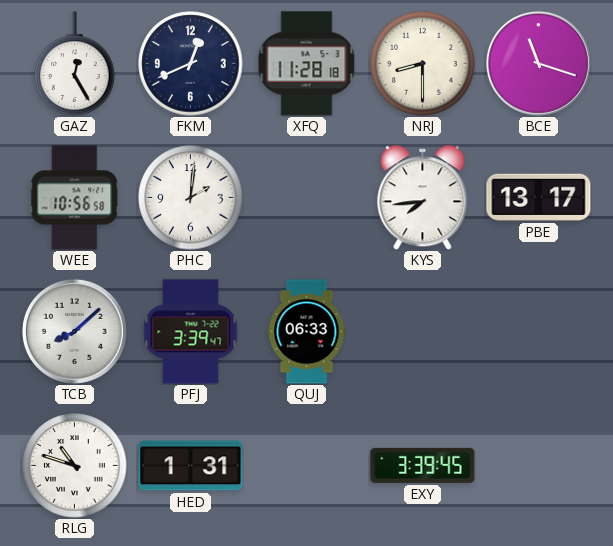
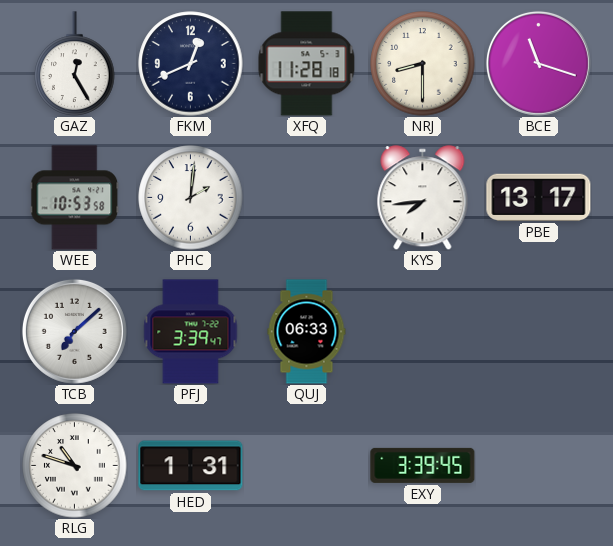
WEE: 10:56 -> 10:53 (75, 198)
TCB: 8:08 -> 7:08 (74, 331)
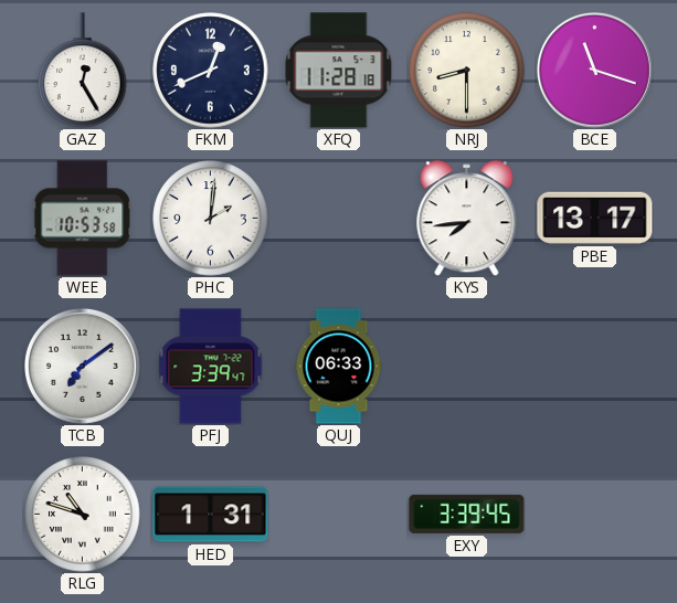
TCB: 7:08 -> 7:09 (82, 366)
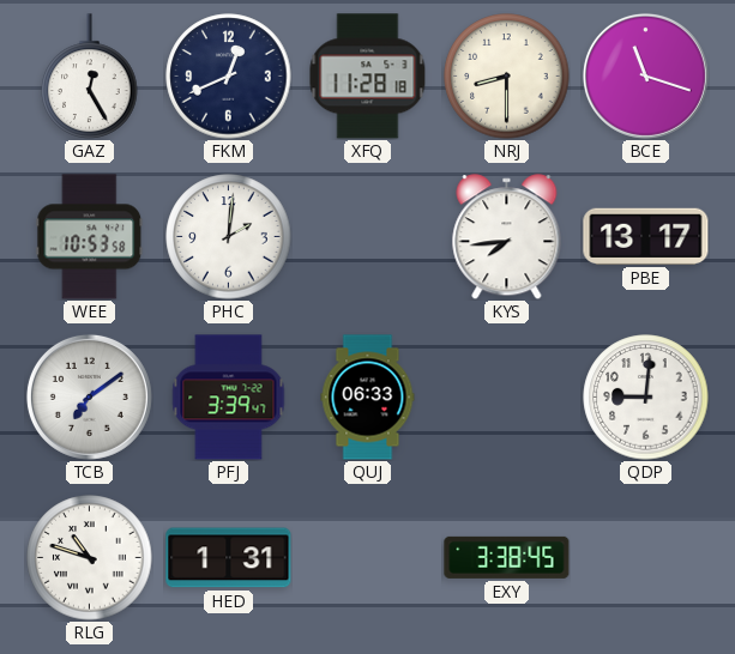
QDP: none -> 9:01 (646, 398)
EXY: 3:39 -> 3:38 (507, 557)
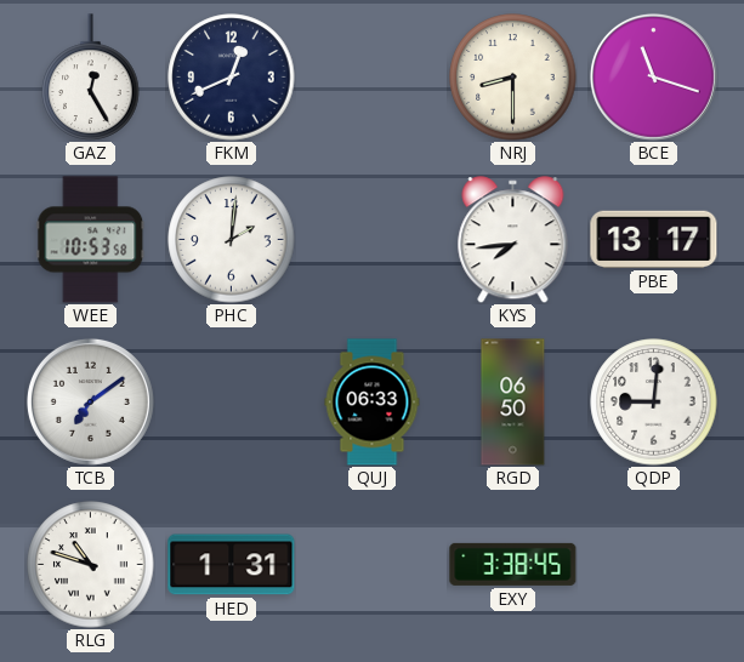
XFQ: 11:28 -> none (368, 77)
PFJ: 3:39 -> none (229, 398)
RGD: none -> 06:50 (513, 403)
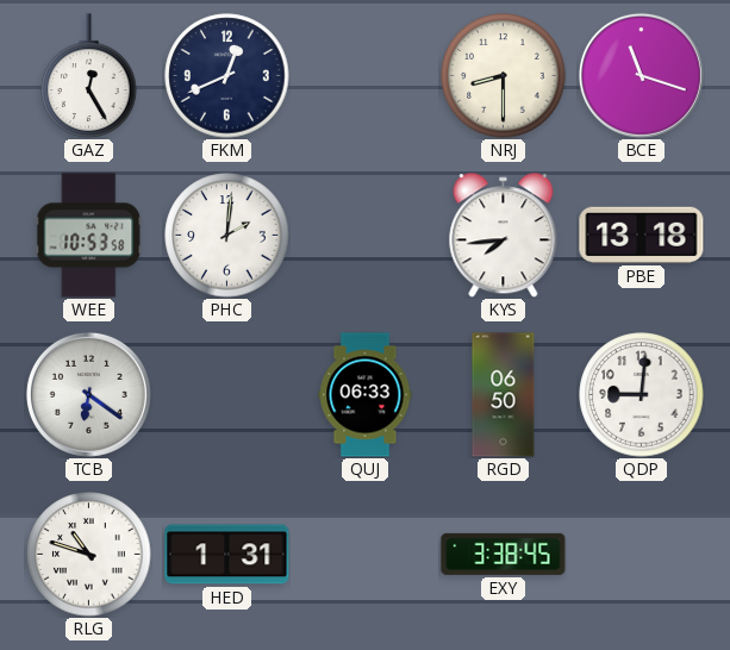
PBE: 13:17 -> 13:18 (642, 235)
TCB: 7:09 -> 6:21 (88, 394)
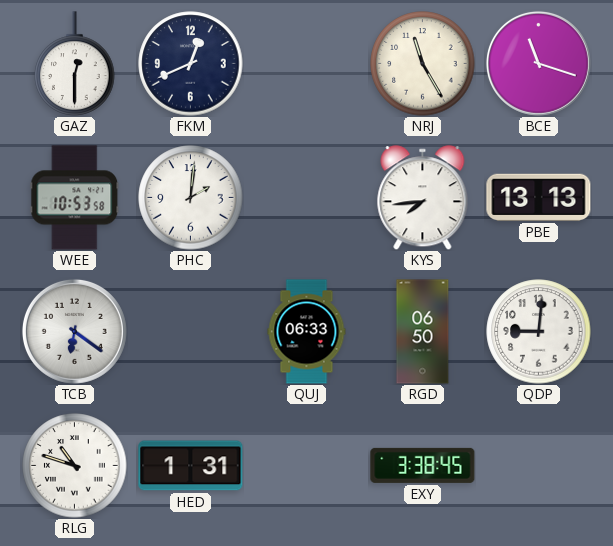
GAZ: 12:25 -> 12:30 (75, 64)
NRJ: 8:30 -> 11:25 (423, 64)
PBE: 13:18 -> 13:13 (539, 197)
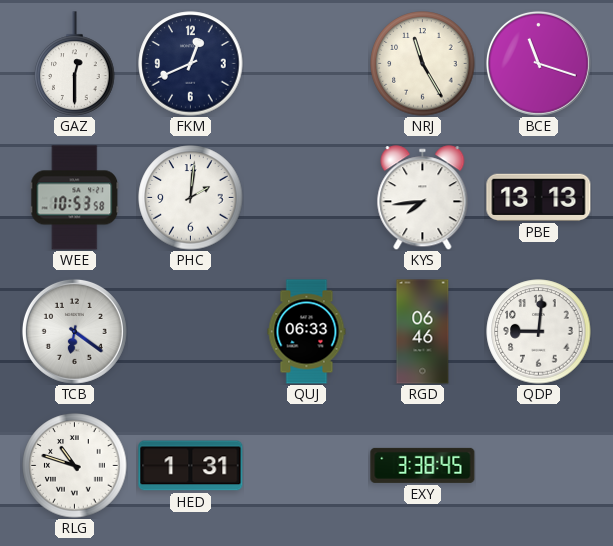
RGD: 06:50 -> 06:46 (423, 332)
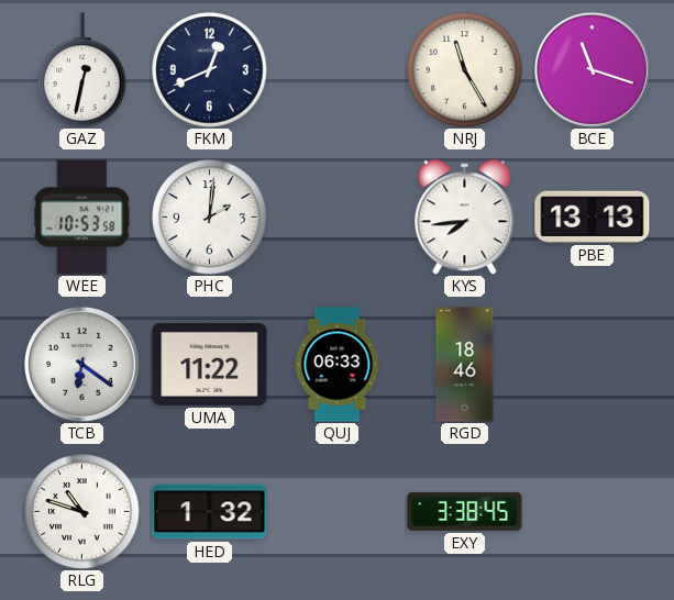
GAZ: 12:30 -> 12:32 (82, 70)
UMA: none -> 11:22 (210, 364)
RGD: 06:46 -> 18:46 (465, 365)
QDP: 9:01 -> none (539, 332)
HED: 1:31 -> 1:32 (210, 512)
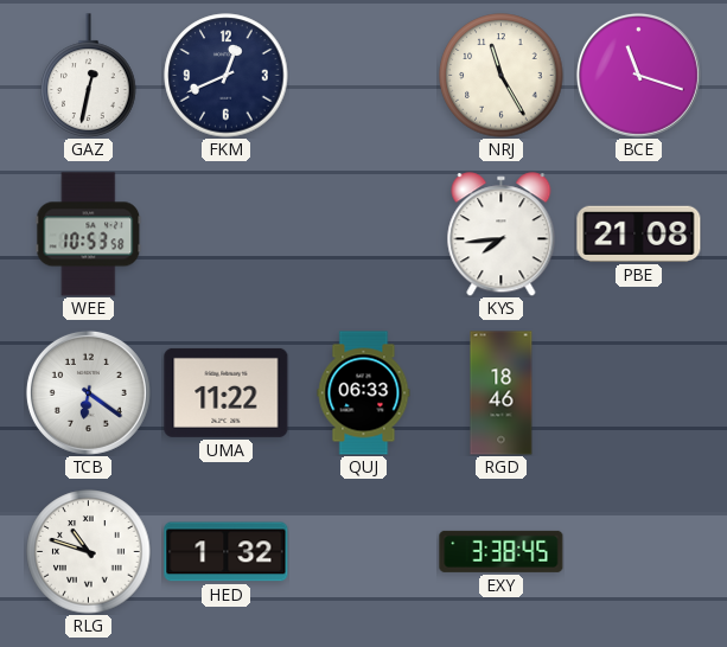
PHC: 2:01 -> none (210, 218)
PBE: 13:13 -> 21:08 (639, 233)
